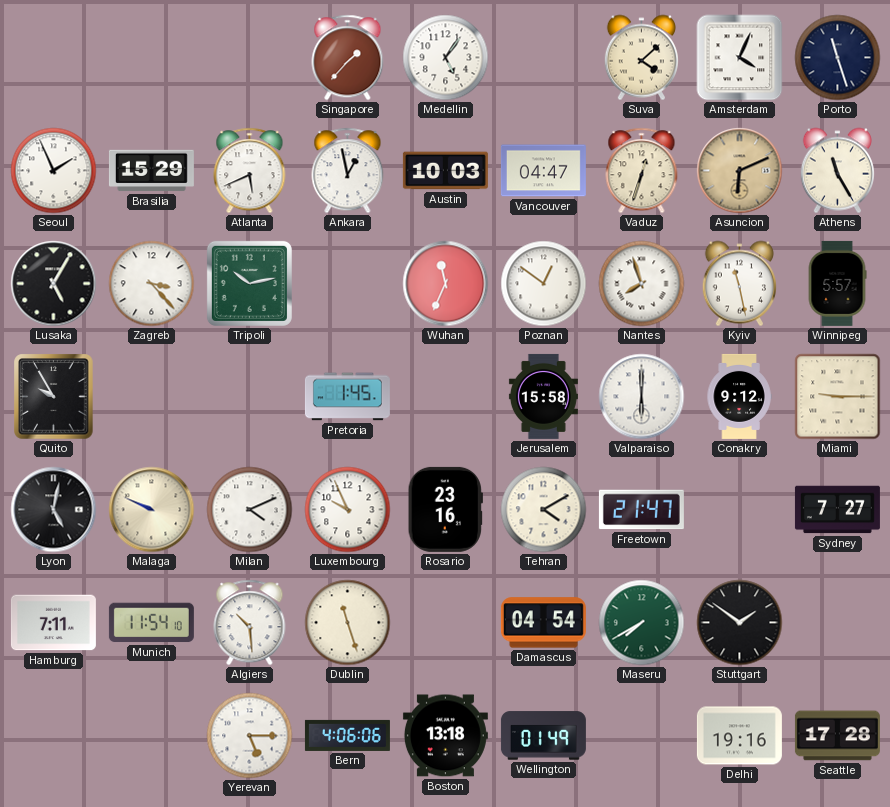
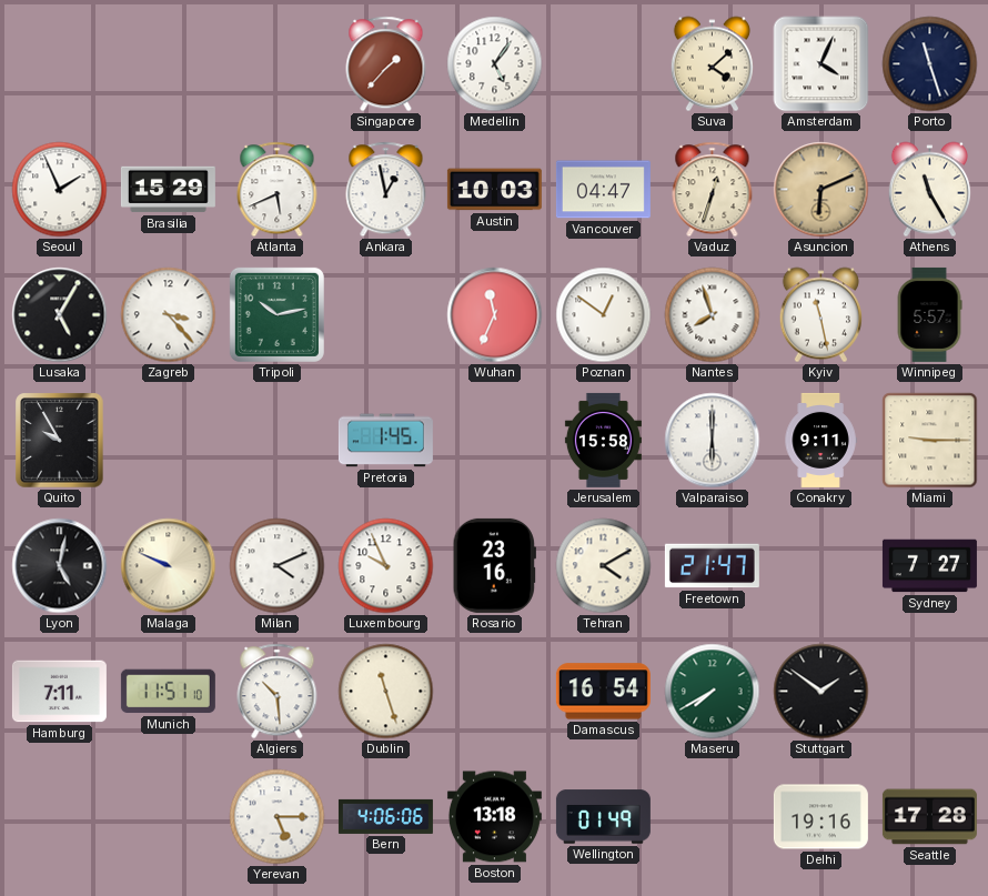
Conakry: 9:12 -> 9:11 (820, 440)
Munich: 11:54 -> 11:51 (168, 692)
Damascus: 04:54 -> 16:54 (603, 692)
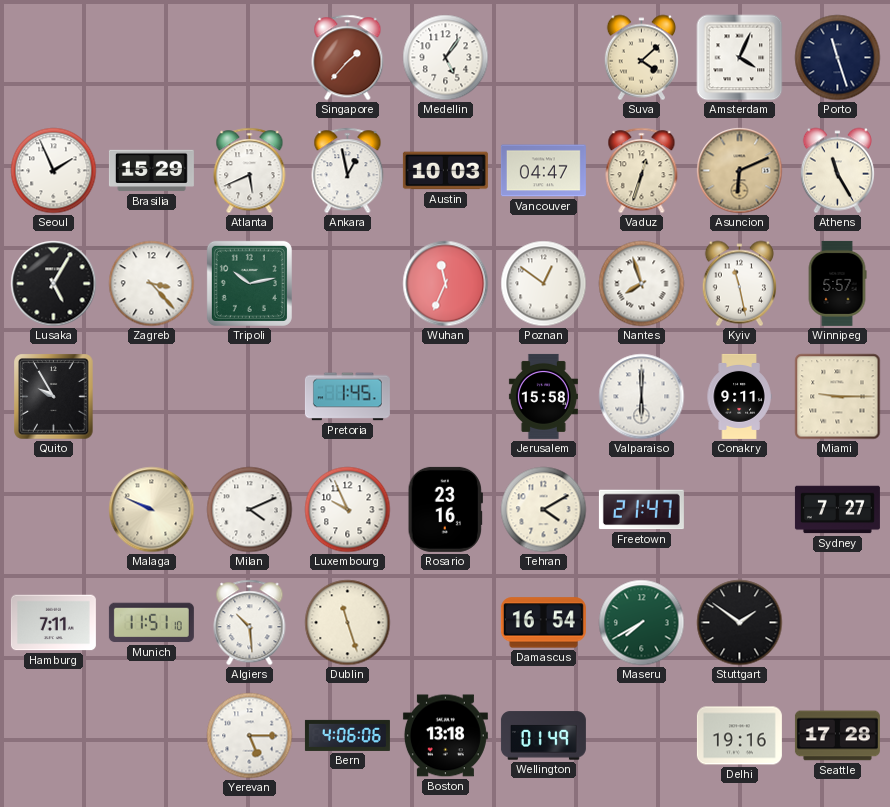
Lyon: 5:02 -> none (60, 566)
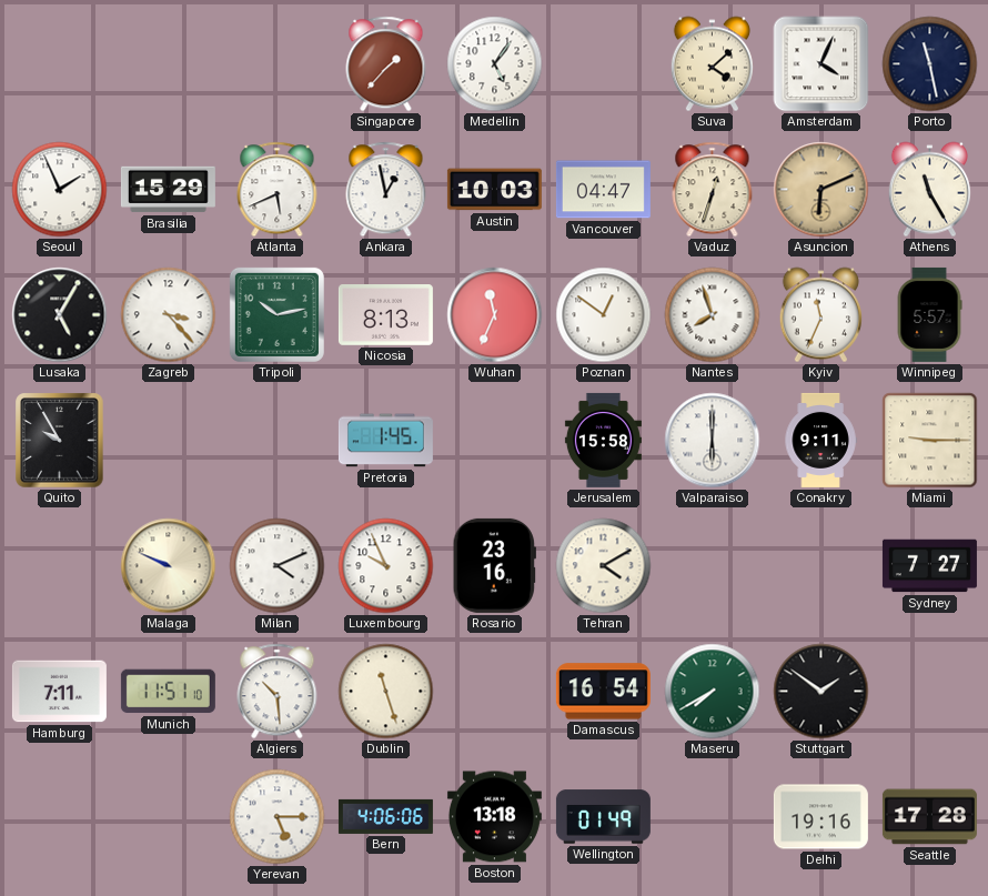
Porto: 11:27 -> 11:28 (930, 64)
Nicosia: none -> 8:13 (385, 315)
Kyiv: 11:28 -> 11:34 (820, 315)
Freetown: 21:47 -> none (641, 510)
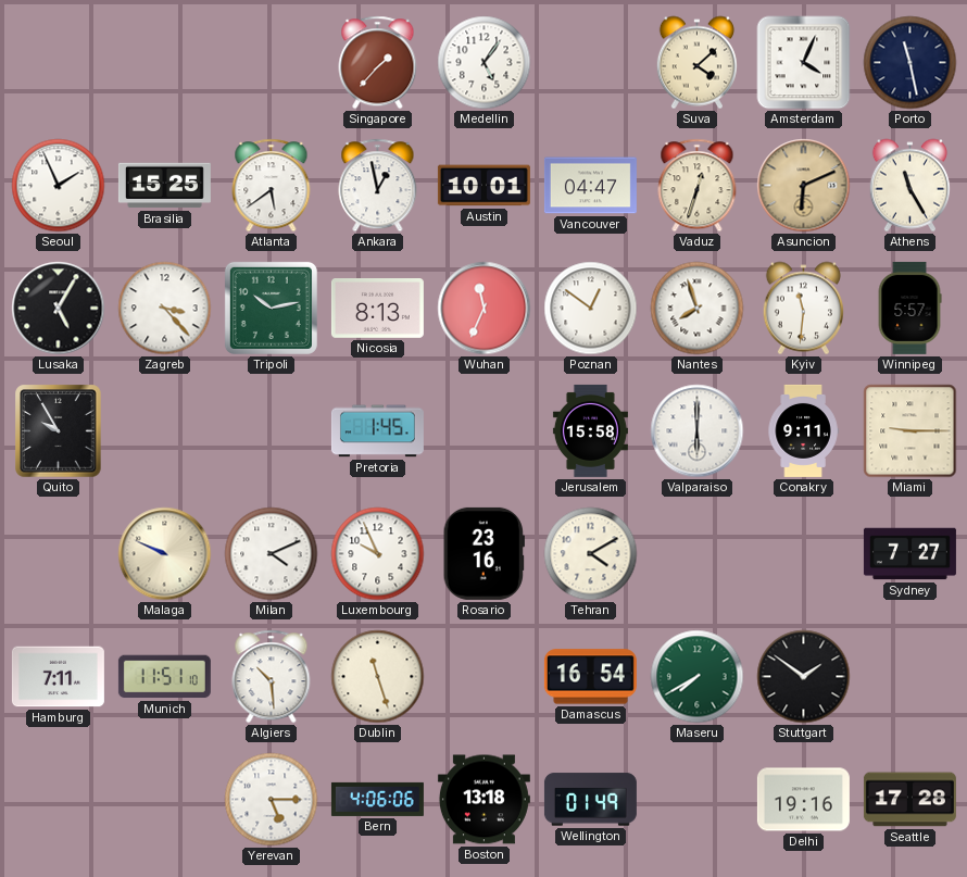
Brasilia: 15:29 -> 15:25 (164, 186)
Atlanta: 5:41 -> 5:39 (272, 186)
Austin: 10:03 -> 10:01 (483, 186)
Kyiv: 11:34 -> 11:31 (803, 309)
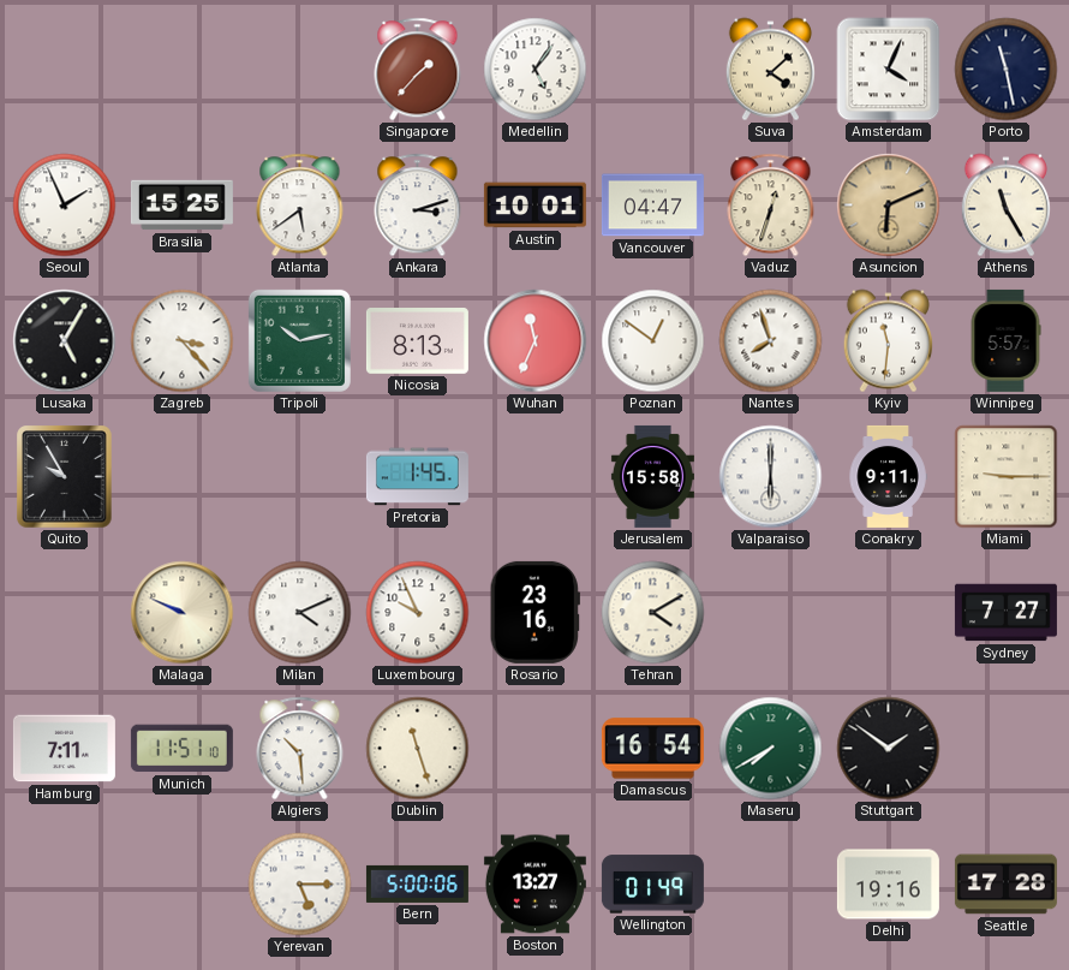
Ankara: 12:58 -> 3:12 (418, 206)
Bern: 4:06 -> 5:00 (417, 883)
Boston: 13:18 -> 13:27 (534, 885)
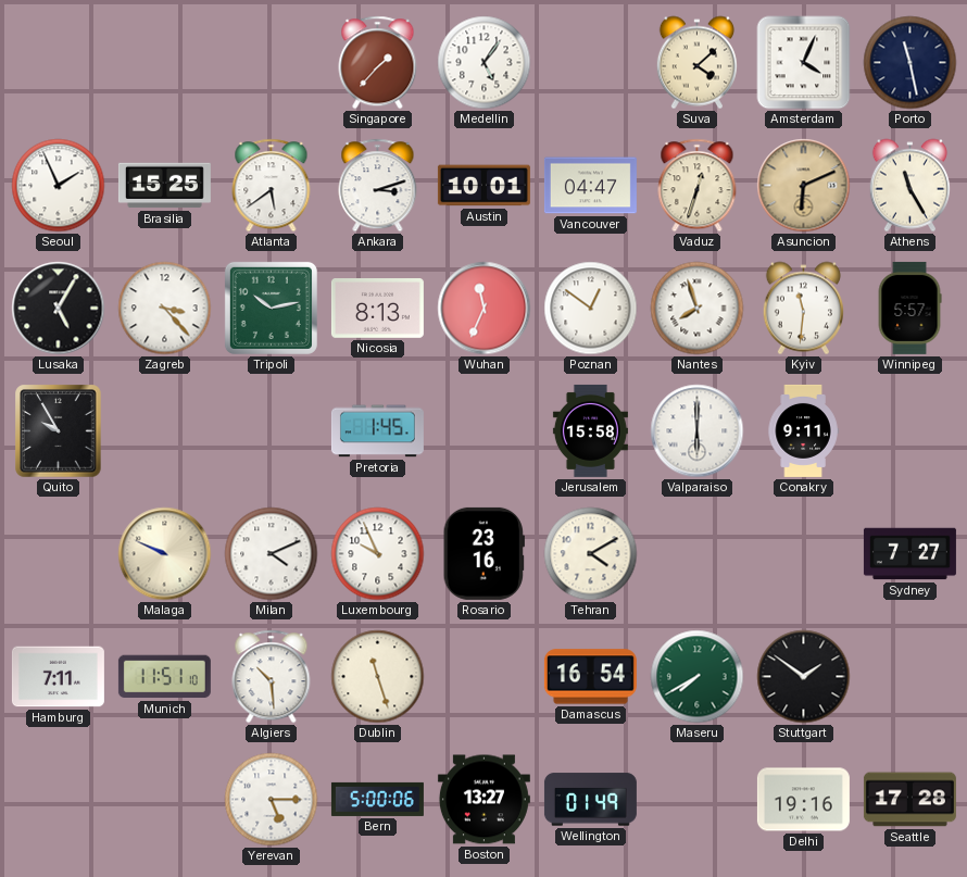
Miami: 9:15 -> none (1007, 477)
